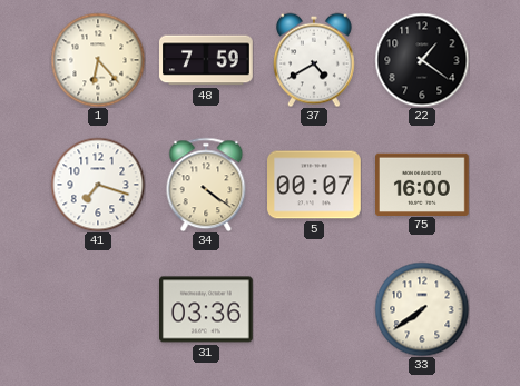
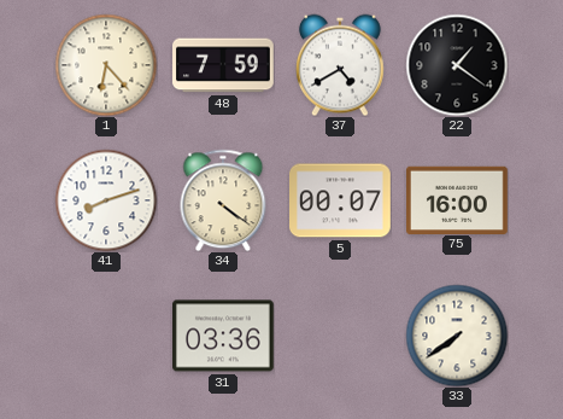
41: 7:18 -> 8:12 (106, 200)
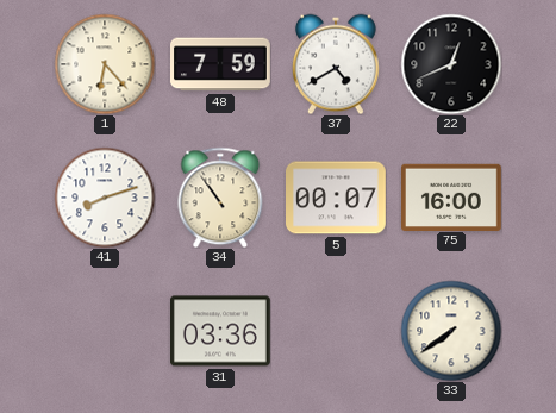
22: 1:21 -> 12:41 (451, 64)
34: 4:21 -> 10:54 (220, 198)
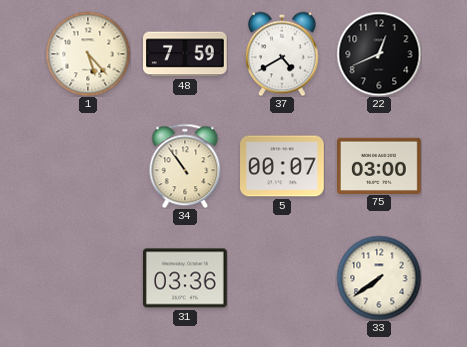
1: 6:23 -> 5:23 (88, 54)
41: 8:12 -> none (105, 198)
75: 16:00 -> 03:00 (380, 165)
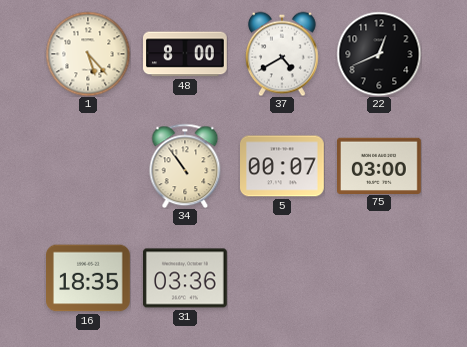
48: 7:59 -> 8:00 (186, 54)
16: none -> 18:35 (89, 278)
33: 7:39 -> none (379, 278)
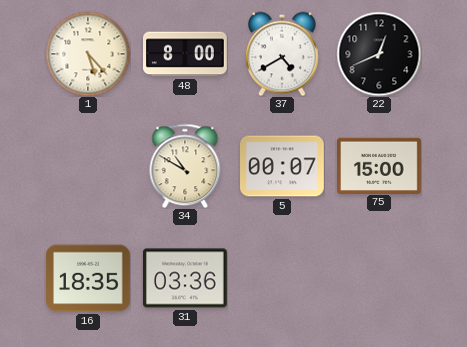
34: 10:54 -> 10:50 (185, 166)
75: 03:00 -> 15:00 (380, 165)
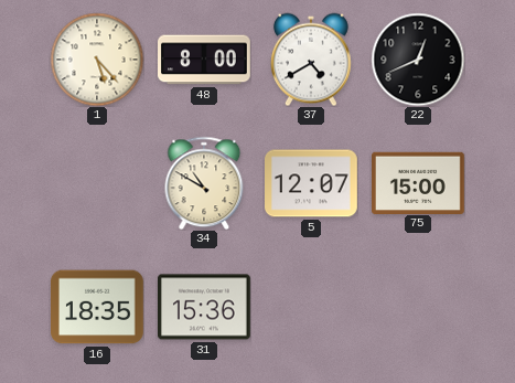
5: 00:07 -> 12:07 (312, 183)
31: 03:36 -> 15:36 (205, 307)
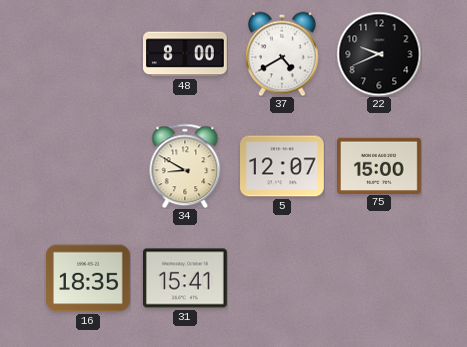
1: 5:23 -> none (97, 60)
22: 12:41 -> 9:41 (379, 54)
34: 10:50 -> 8:50 (185, 166)
31: 15:36 -> 15:41 (186, 278)
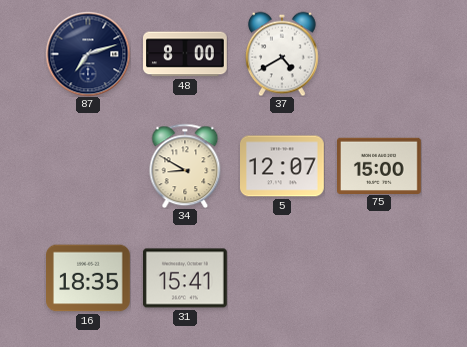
87: none -> 7:12 (88, 54)
22: 9:41 -> none (379, 54)
